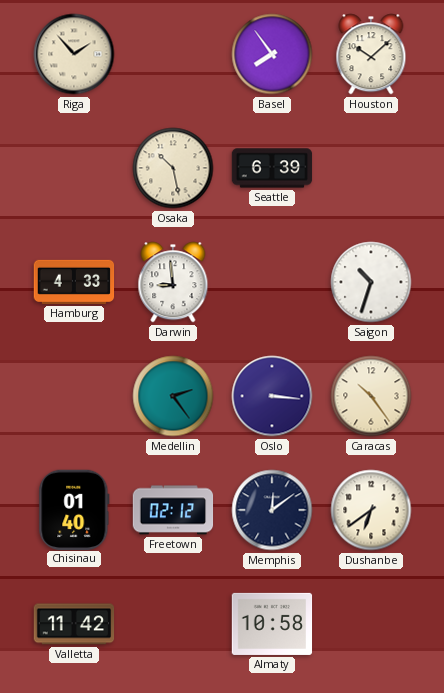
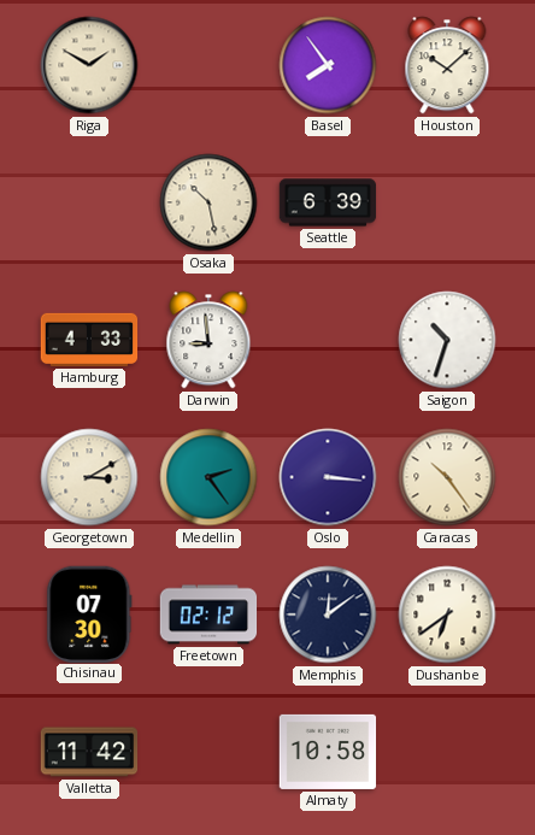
Riga: 1:53 -> 1:50 (89, 65)
Georgetown: none -> 3:10 (89, 477)
Chisinau: 01:40 -> 07:30 (89, 613)
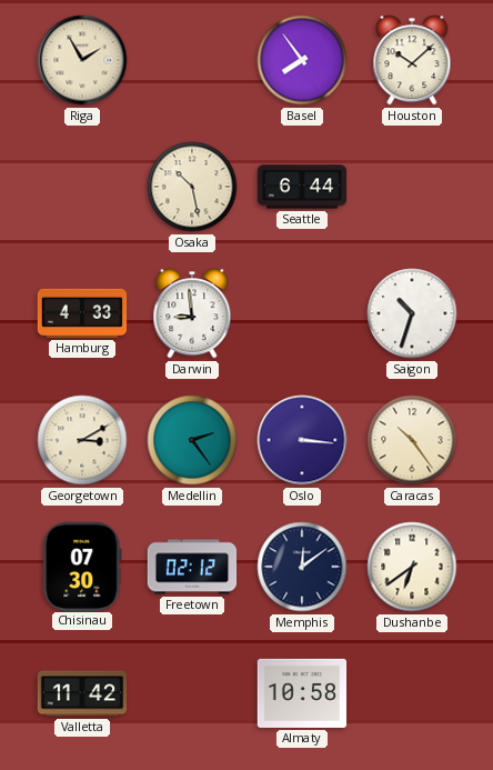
Riga: 1:50 -> 1:55 (82, 60)
Seattle: 6:39 -> 6:44 (302, 187)
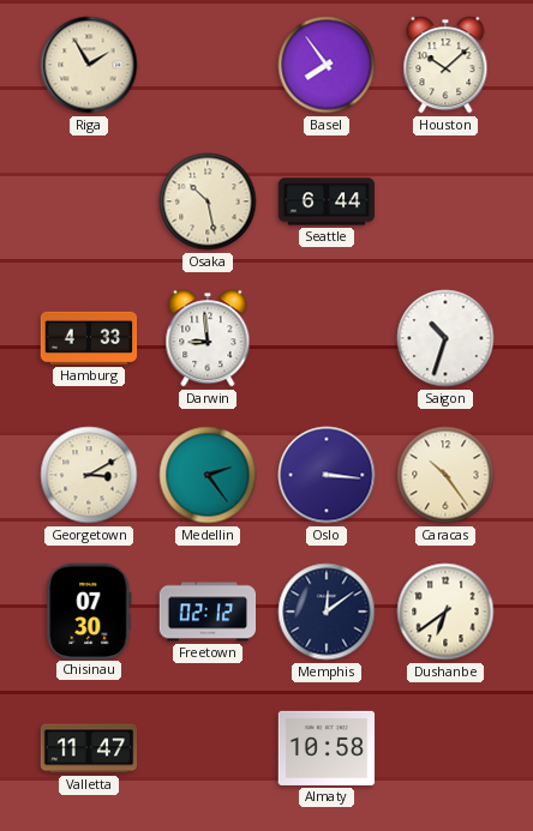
Valletta: 11:42 -> 11:47 (89, 748)
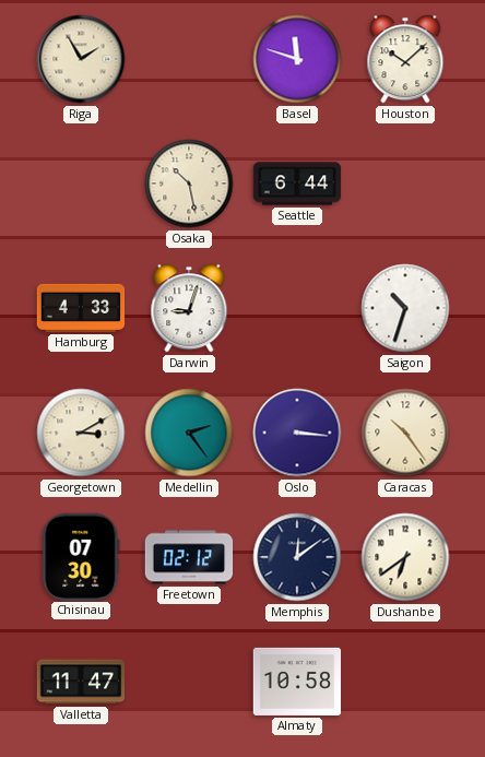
Basel: 7:54 -> 11:48 (297, 59)
Darwin: 8:59 -> 9:03 (189, 308)
